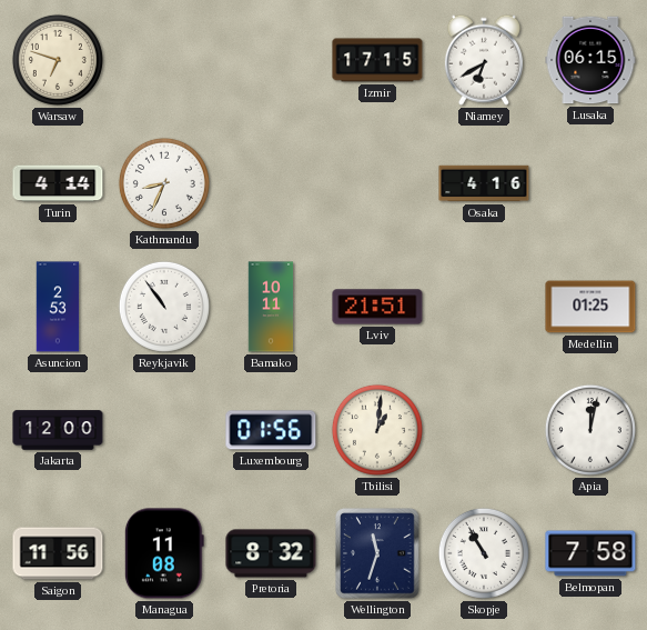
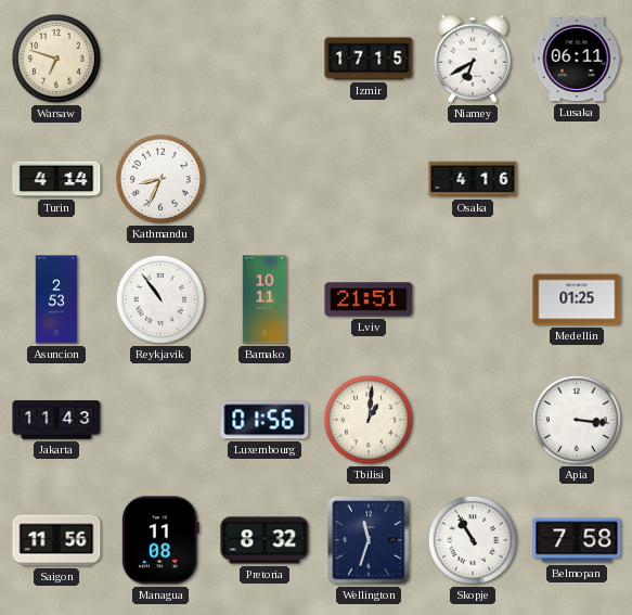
Lusaka: 06:15 -> 06:11 (577, 59)
Jakarta: 12:00 -> 11:43 (56, 420)
Apia: 12:02 -> 3:16 (577, 420)
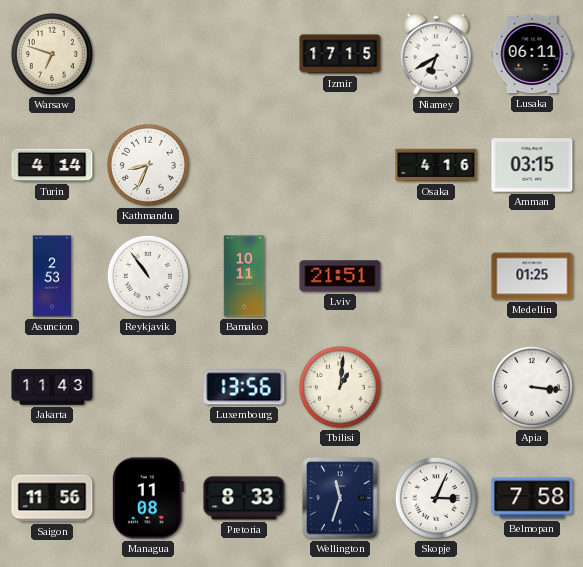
Amman: none -> 03:15 (532, 165)
Luxembourg: 01:56 -> 13:56 (244, 387)
Pretoria: 8:32 -> 8:33 (244, 498)
Skopje: 10:55 -> 3:04 (436, 498)
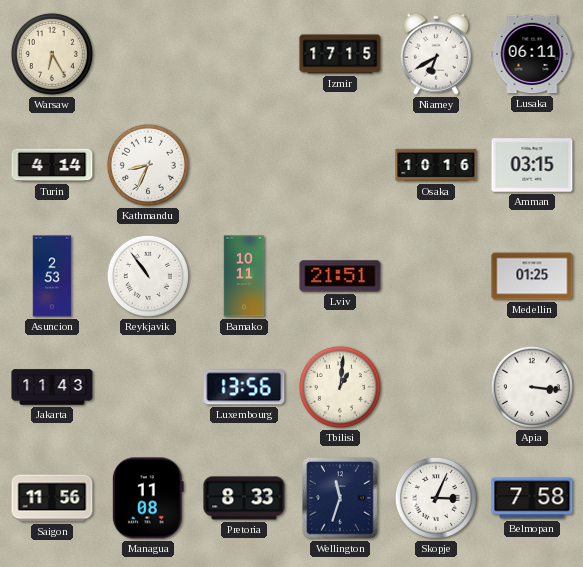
Warsaw: 6:48 -> 6:25 (52, 54)
Osaka: 4:16 -> 10:16 (436, 165)
